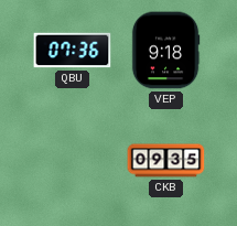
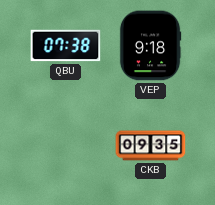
QBU: 07:36 -> 07:38 (66, 46)
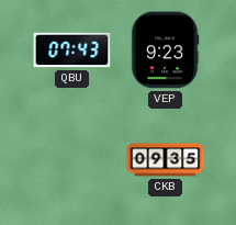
QBU: 07:38 -> 07:43 (72, 50)
VEP: 9:18 -> 9:23 (165, 50)
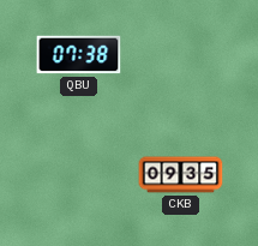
QBU: 07:43 -> 07:38 (79, 55)
VEP: 9:23 -> none (165, 50)
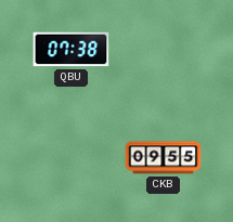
CKB: 09:35 -> 09:55 (164, 158)
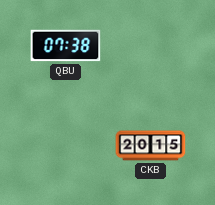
CKB: 09:55 -> 20:15 (151, 146)
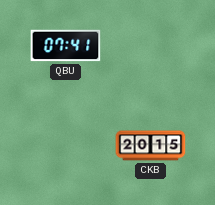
QBU: 07:38 -> 07:41 (66, 46)
